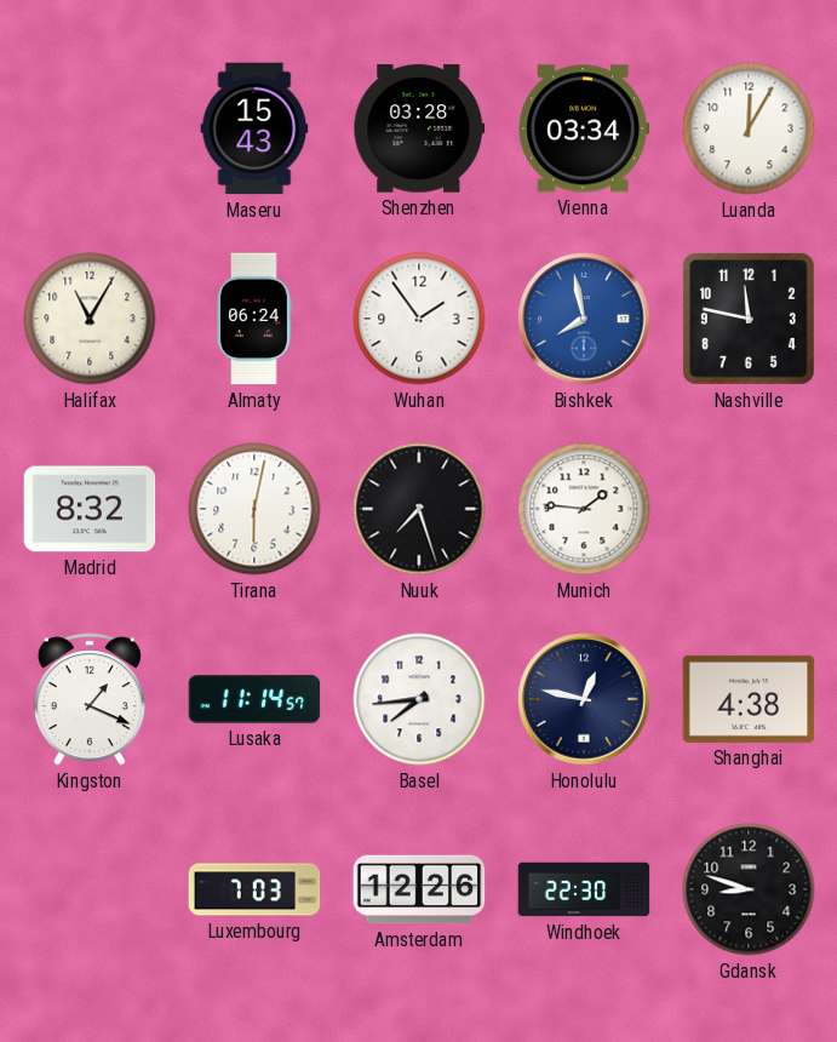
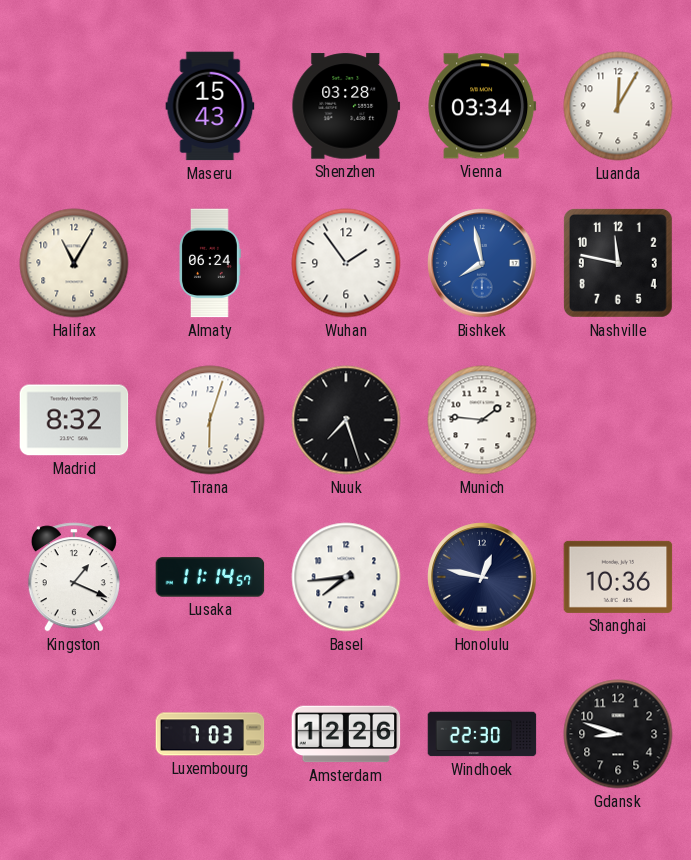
Tirana: 6:02 -> 6:03 (210, 420)
Shanghai: 4:38 -> 10:36 (618, 577)
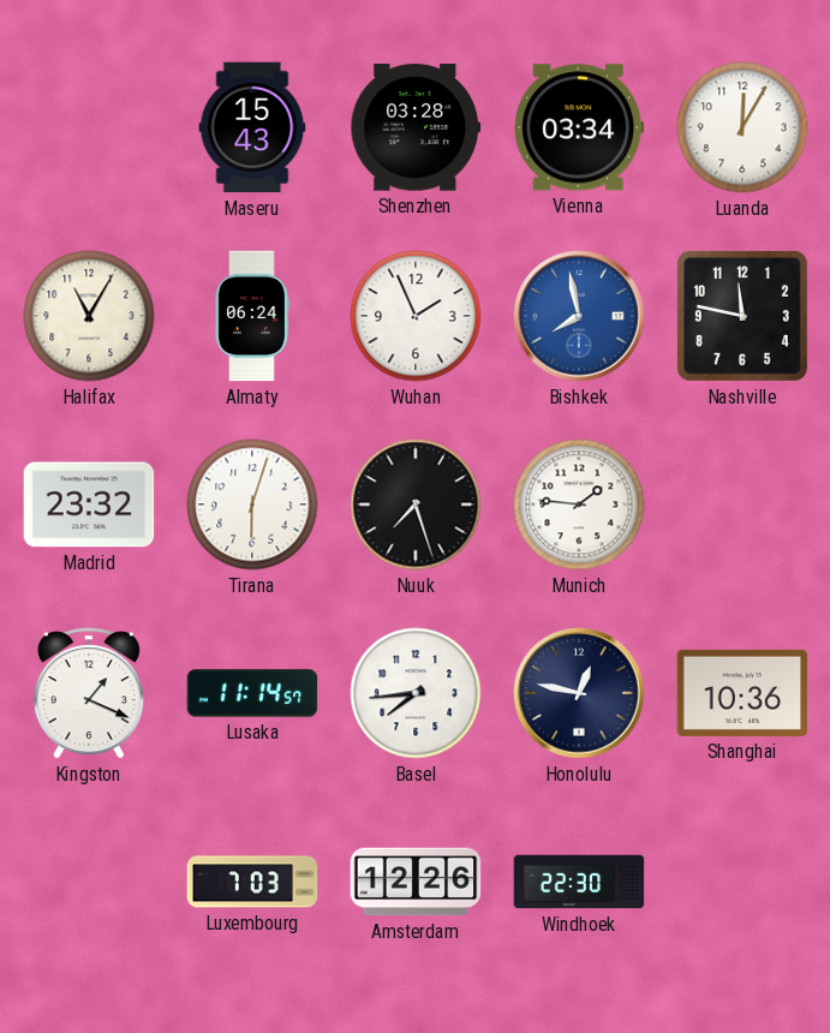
Wuhan: 1:54 -> 1:56 (416, 316)
Madrid: 8:32 -> 23:32 (89, 504)
Gdansk: 8:48 -> none (618, 734)
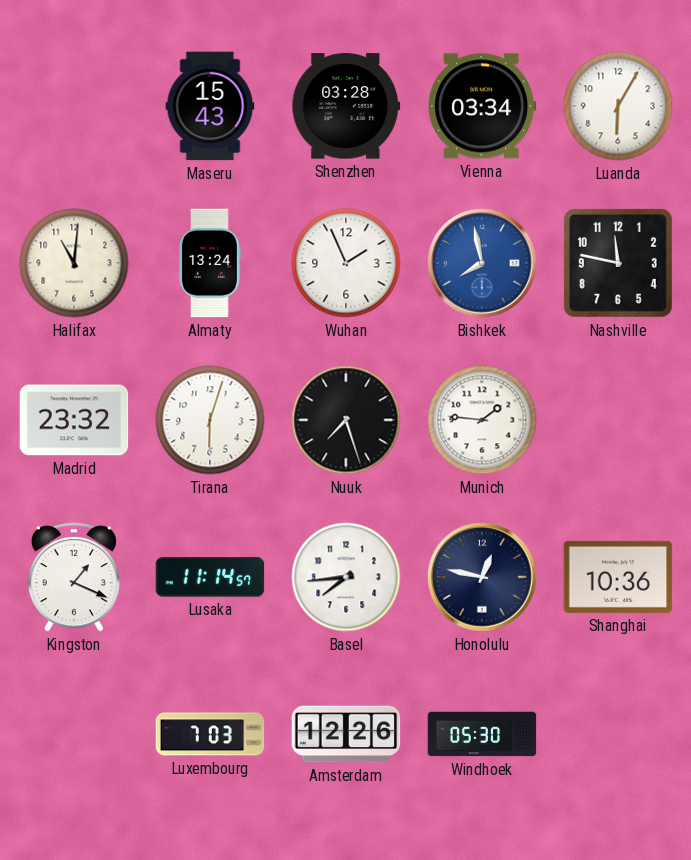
Luanda: 12:05 -> 6:05 (618, 106)
Halifax: 11:05 -> 11:01 (74, 263)
Almaty: 06:24 -> 13:24 (210, 263)
Windhoek: 22:30 -> 05:30 (482, 734)
